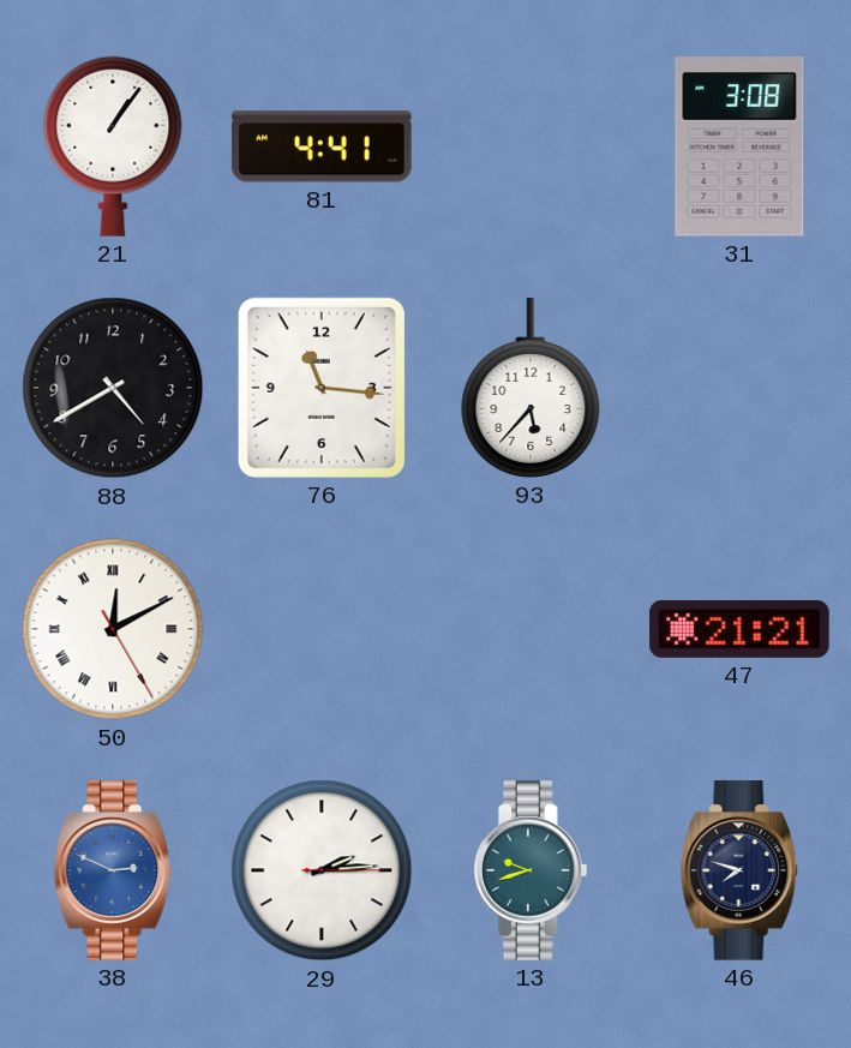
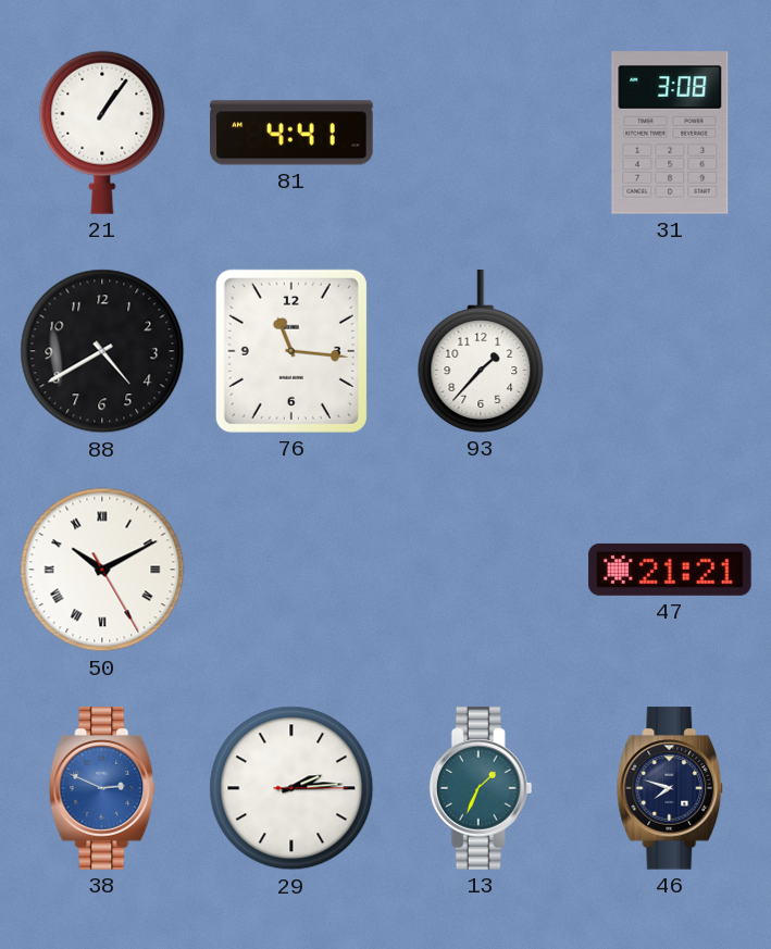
93: 5:37 -> 1:37 (481, 351)
50: 12:10 -> 10:10 (102, 570)
13: 9:42 -> 1:34 (481, 788)
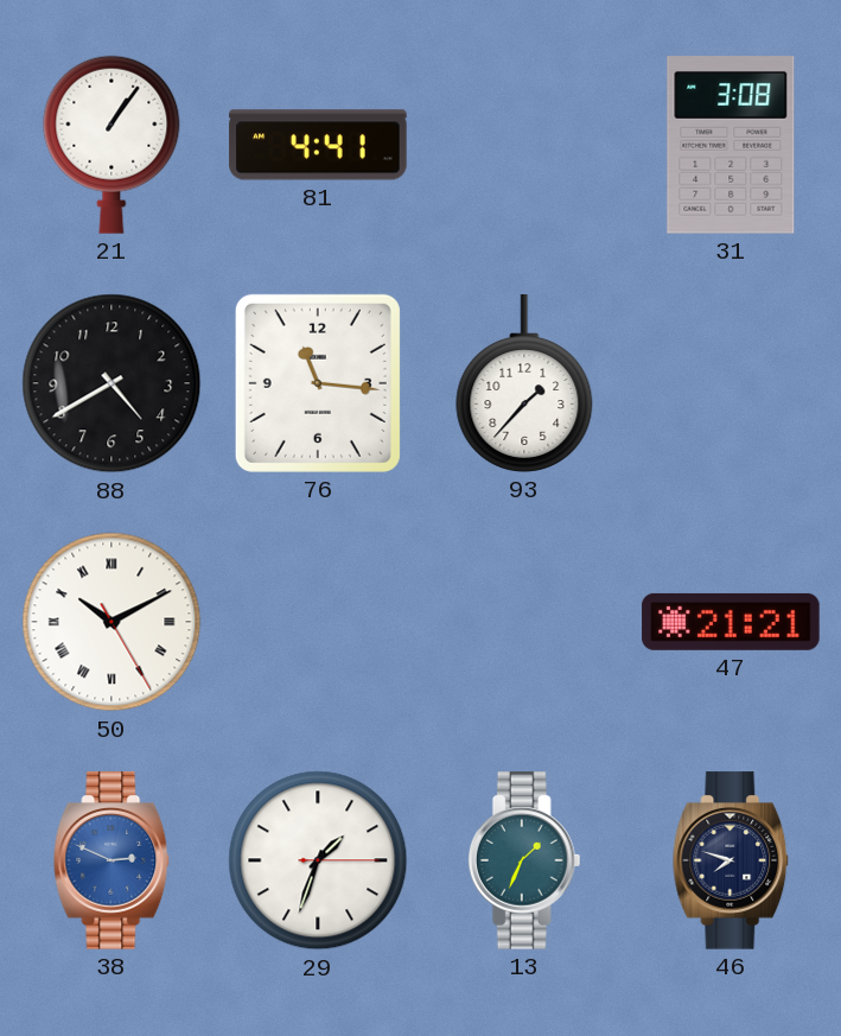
29: 2:14 -> 1:33 (318, 860)
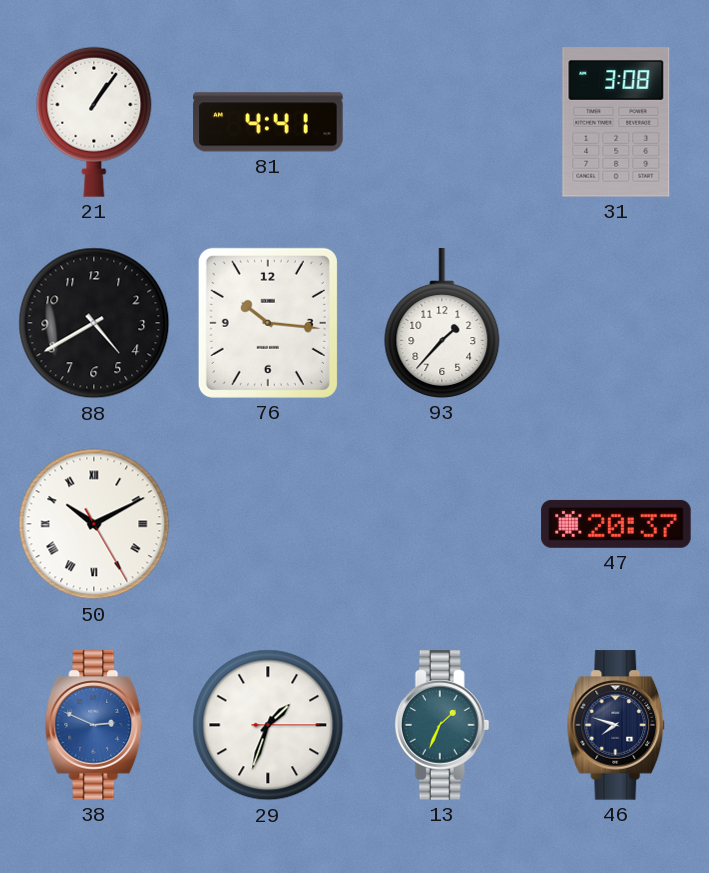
76: 11:16 -> 10:16 (268, 323)
47: 21:21 -> 20:37 (616, 524)
